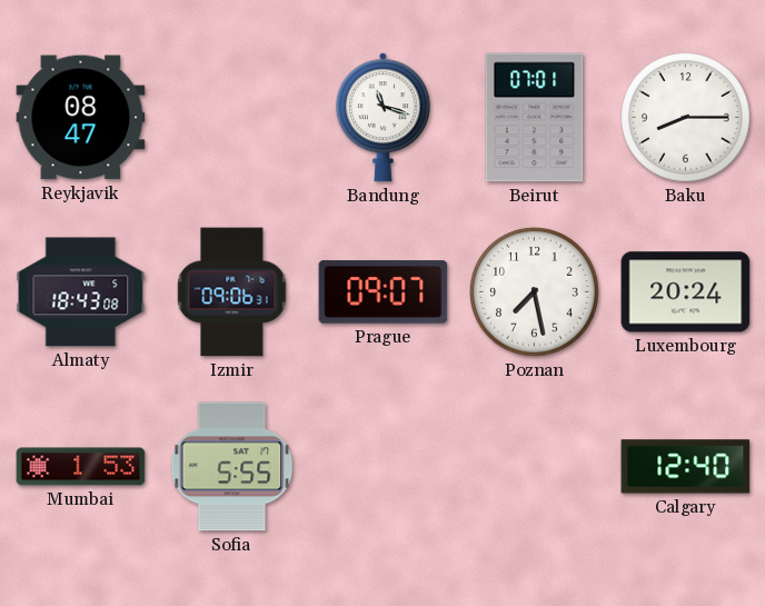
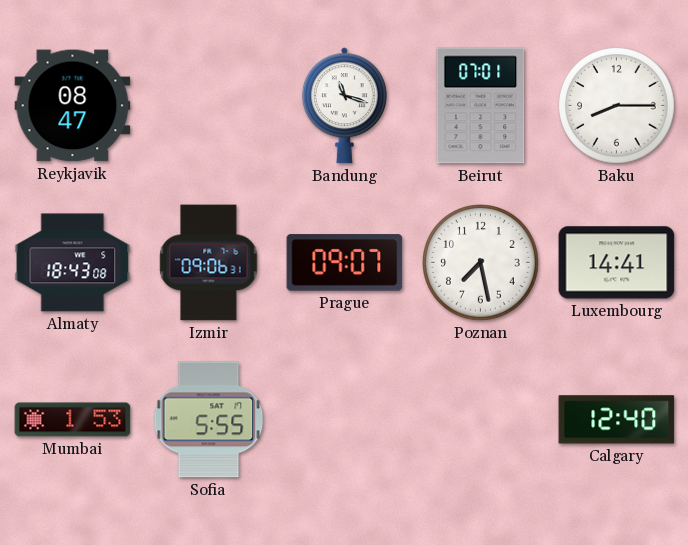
Luxembourg: 20:24 -> 14:41 (617, 263)
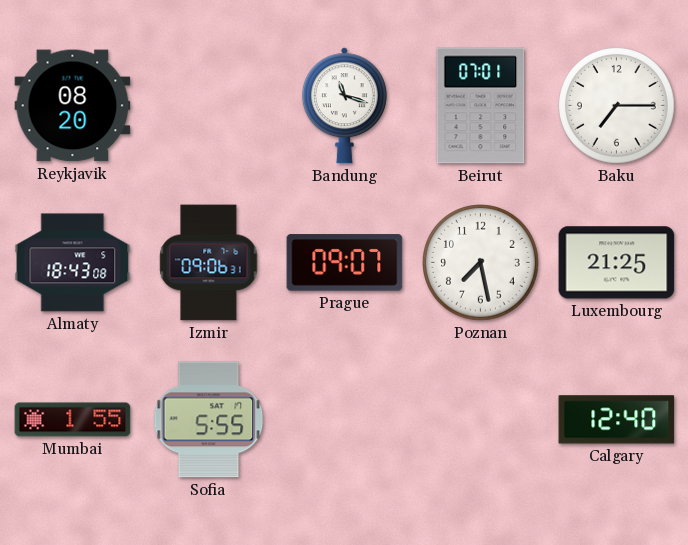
Reykjavik: 08:47 -> 08:20 (73, 106)
Baku: 8:15 -> 7:15 (617, 106)
Luxembourg: 14:41 -> 21:25 (617, 263)
Mumbai: 1:53 -> 1:55 (73, 420)
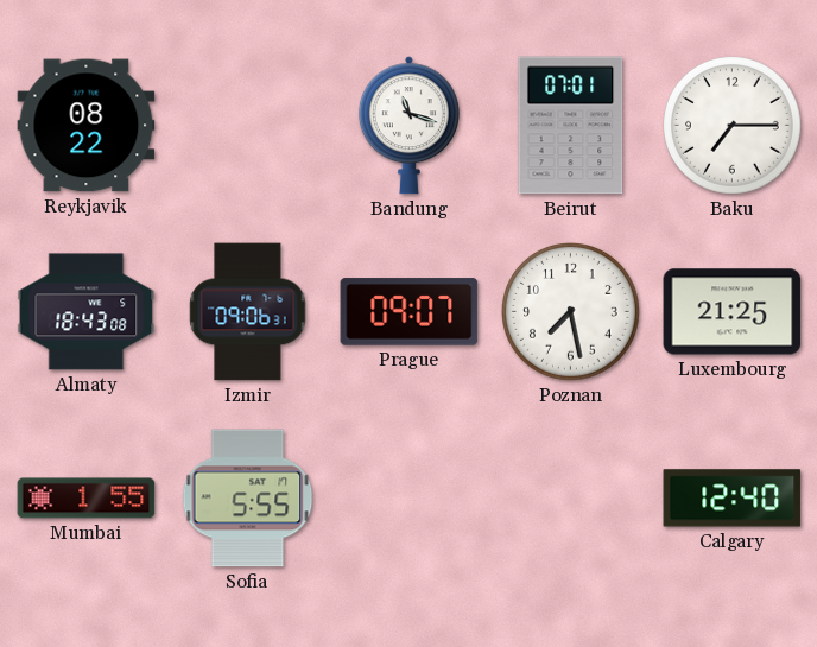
Reykjavik: 08:20 -> 08:22 (87, 126)
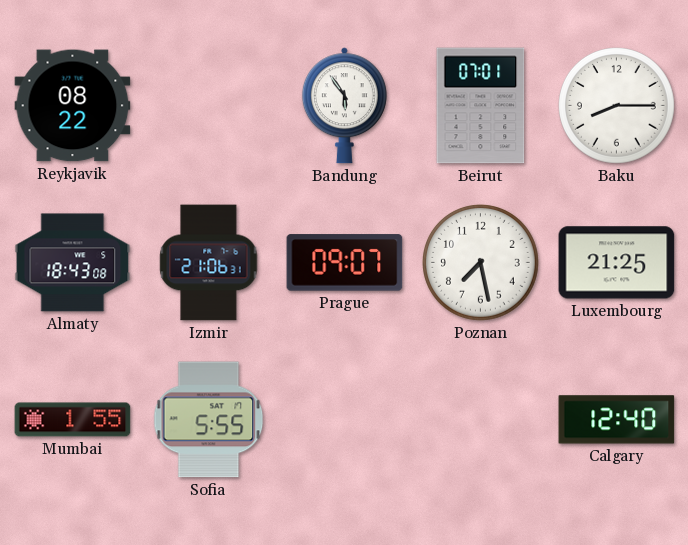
Bandung: 11:18 -> 5:54 (344, 106)
Baku: 7:15 -> 8:15 (617, 106)
Izmir: 09:06 -> 21:06 (209, 263)
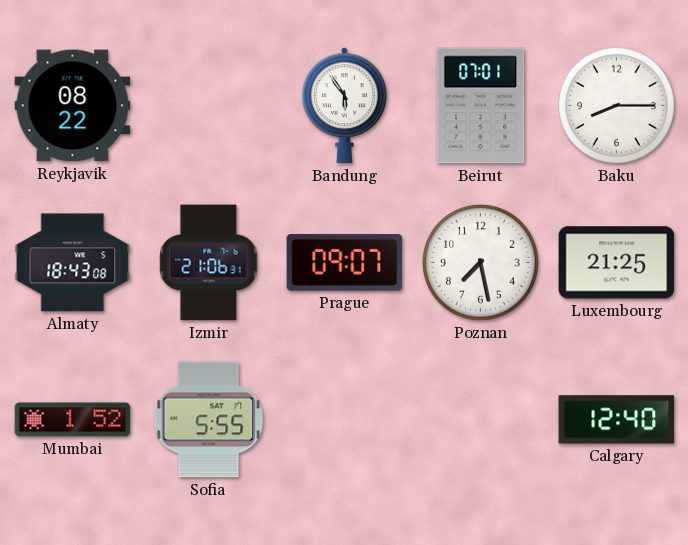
Mumbai: 1:55 -> 1:52 (73, 420)
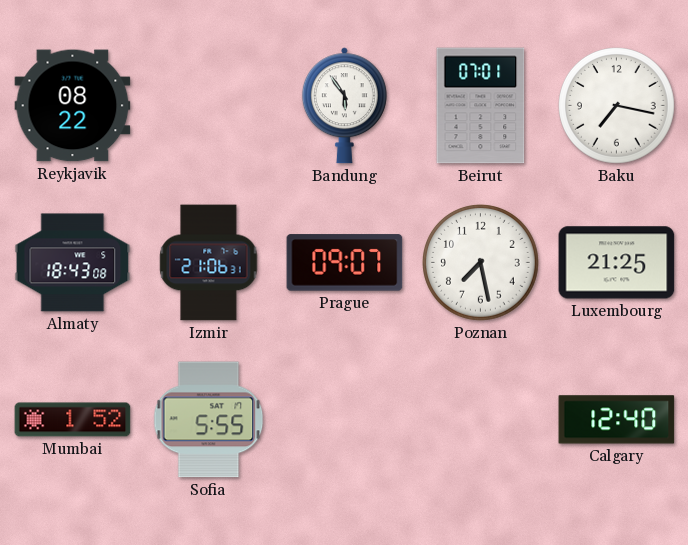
Baku: 8:15 -> 7:17 (617, 106)
